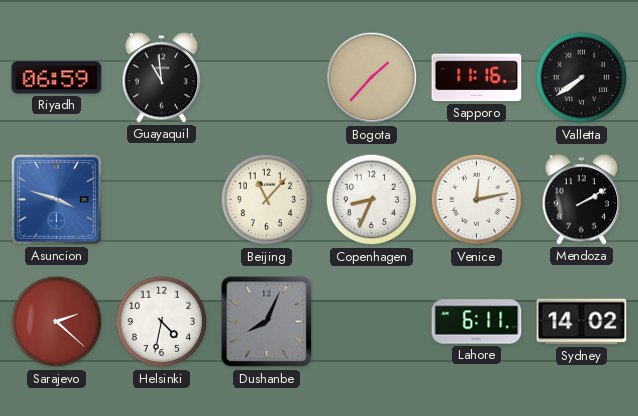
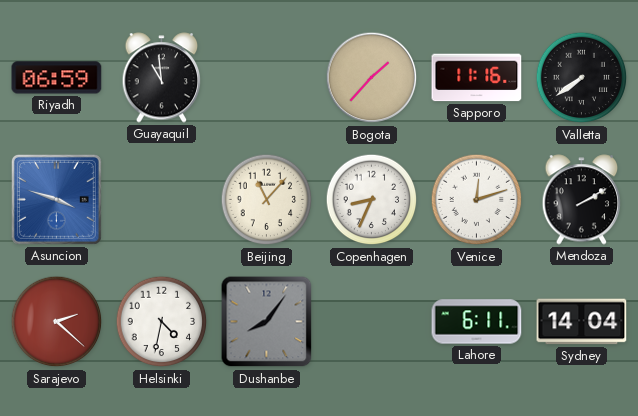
Venice: 12:13 -> 12:12 (477, 200)
Dushanbe: 8:04 -> 8:06 (267, 322)
Sydney: 14:02 -> 14:04 (582, 322)
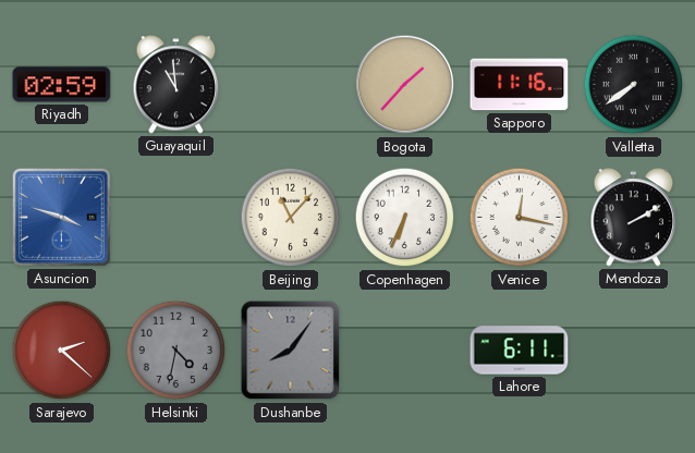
Riyadh: 06:59 -> 02:59 (62, 85)
Copenhagen: 8:34 -> 6:34 (405, 218)
Venice: 12:12 -> 12:17 (520, 218)
Helsinki dial: white -> grey (176, 351)
Sydney: 14:04 -> none (582, 322)
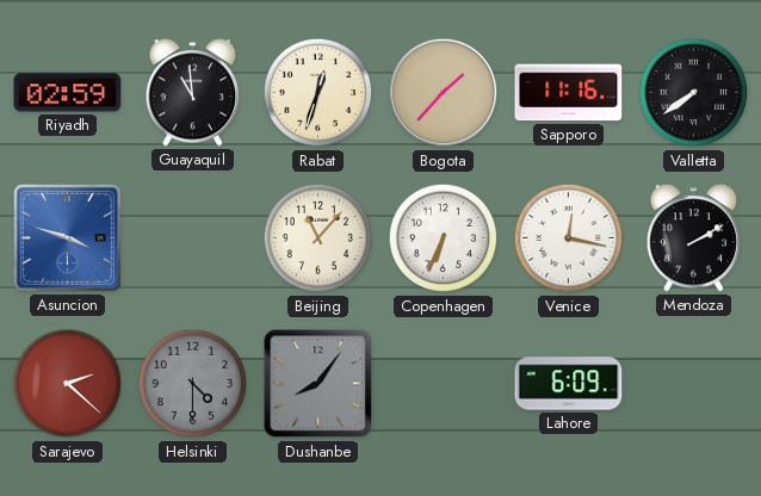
Rabat: none -> 12:33 (318, 93)
Helsinki: 4:32 -> 4:30 (193, 384)
Lahore: 6:11 -> 6:09 (569, 384)
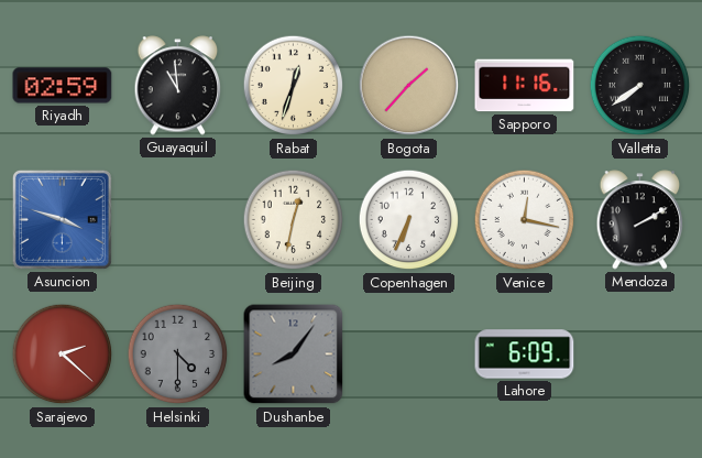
Beijing: 11:07 -> 12:32 (294, 220)
